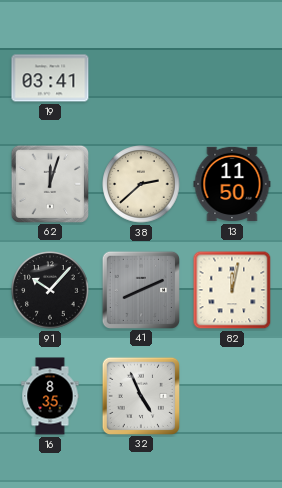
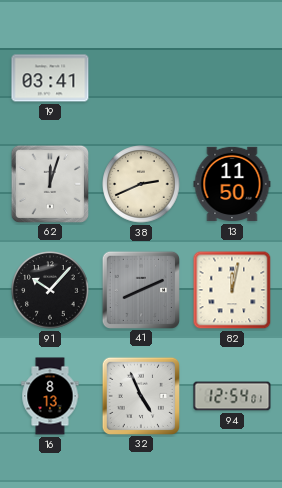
38: 2:38 -> 2:41 (141, 184)
16: 8:35 -> 8:13 (50, 396)
94: none -> 12:54 (232, 396)
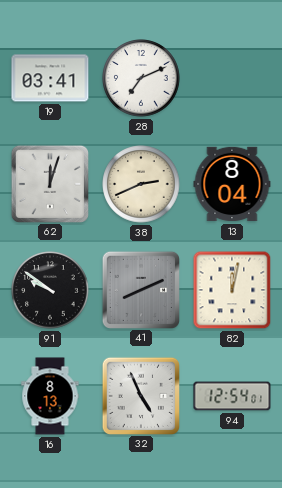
28: none -> 7:11 (141, 78)
13: 11:50 -> 8:04 (232, 184)
91: 10:07 -> 9:51 (50, 290)
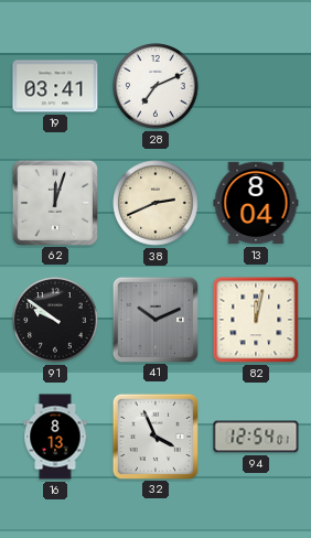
41: 8:11 -> 10:11 (154, 319)
32: 4:56 -> 3:56 (154, 435)
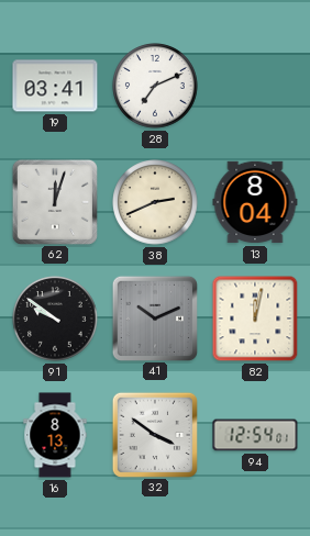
32: 3:56 -> 3:51 (154, 434)
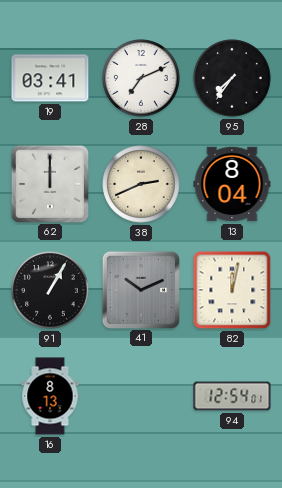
95: none -> 7:36 (232, 78)
62: 12:03 -> 12:00 (49, 183)
91: 9:51 -> 1:05 (50, 290)
32: 3:51 -> none (154, 434)
